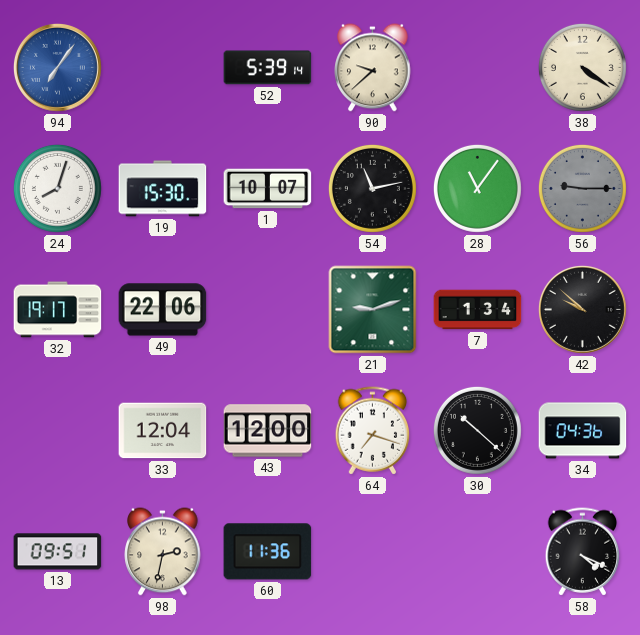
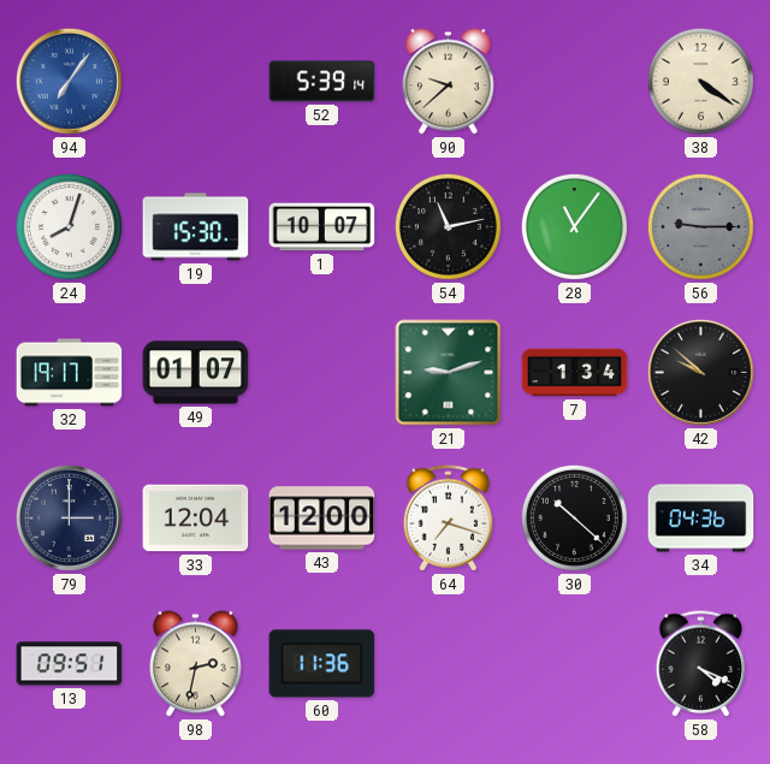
49: 22:06 -> 01:07 (196, 373)
79: none -> 3:00 (69, 517)
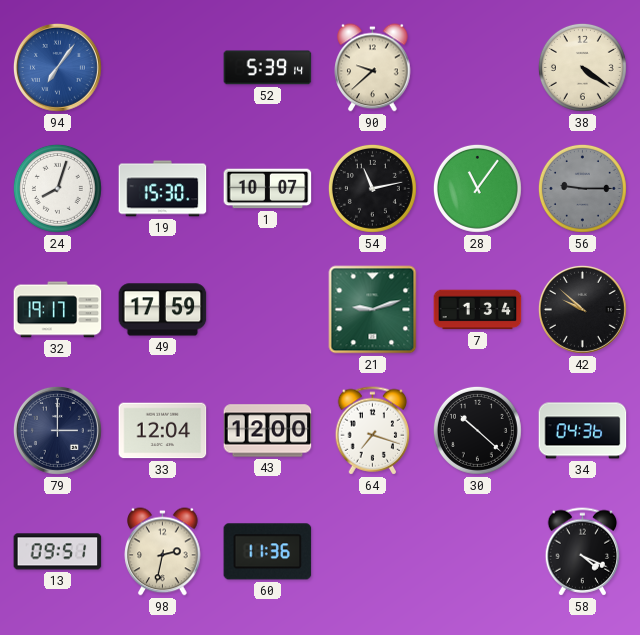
49: 01:07 -> 17:59 (163, 310)
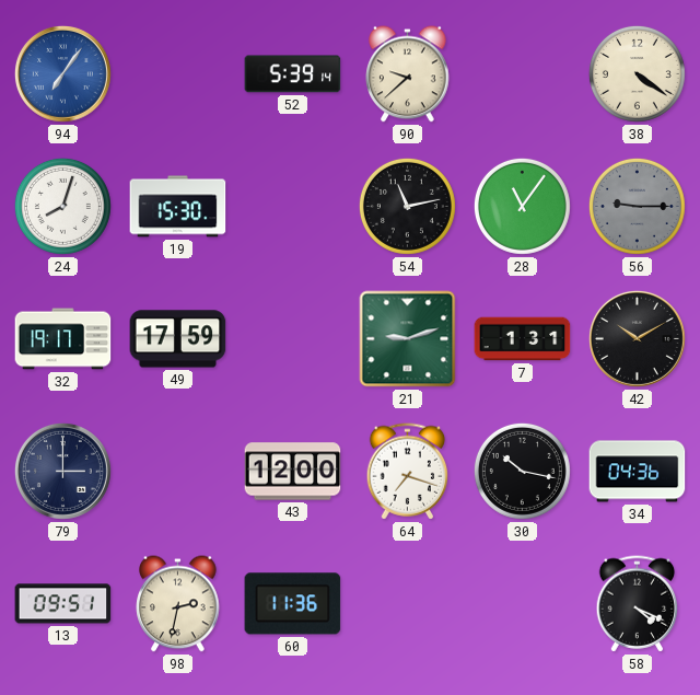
1: 10:07 -> none (268, 189)
7: 1:34 -> 1:31 (523, 339)
42: 9:52 -> 10:10 (637, 338)
33: 12:04 -> none (163, 431)
30: 10:22 -> 10:17 (522, 471)
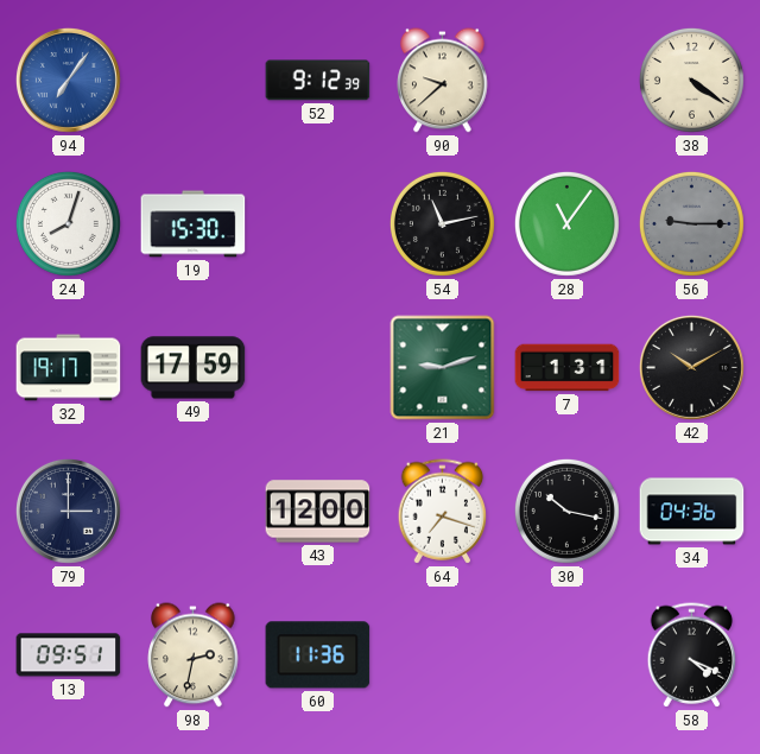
52: 5:39 -> 9:12 (318, 81)
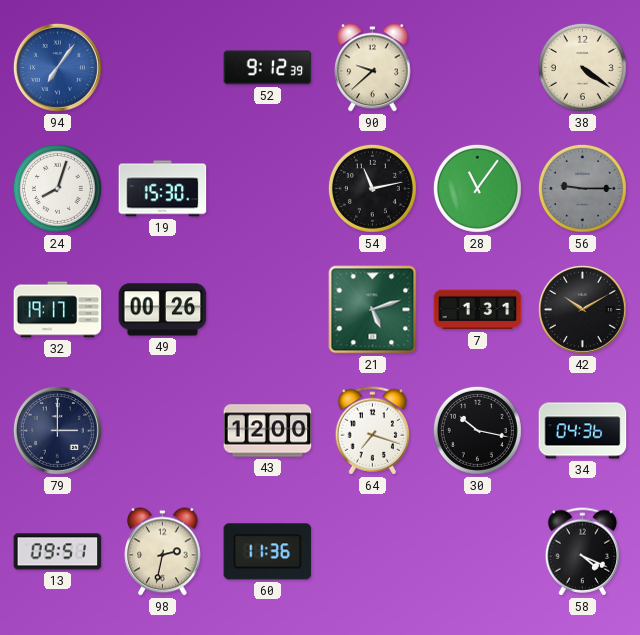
49: 17:59 -> 00:26 (163, 310)
21: 9:12 -> 5:12 (373, 310)
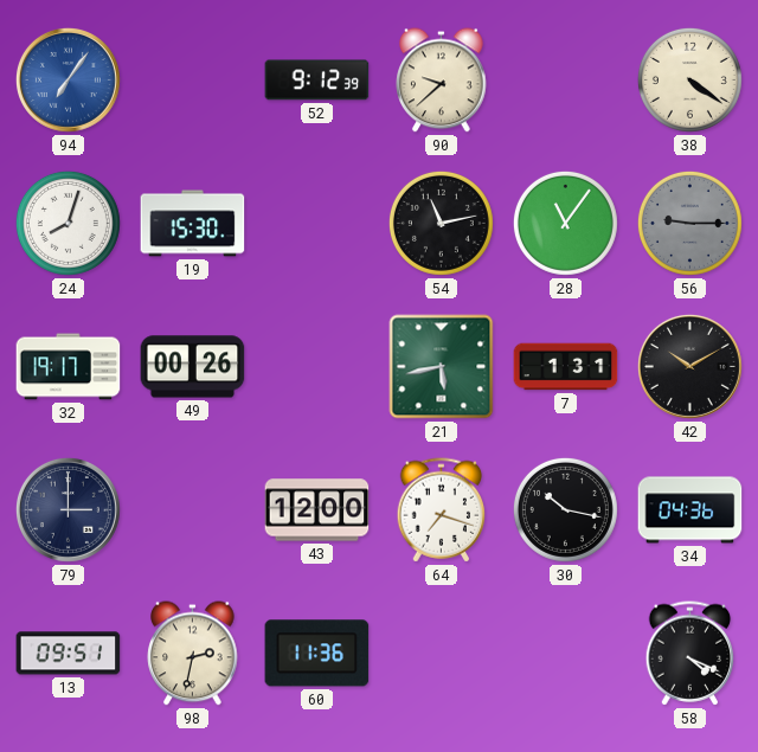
21: 5:12 -> 5:43 (442, 367)
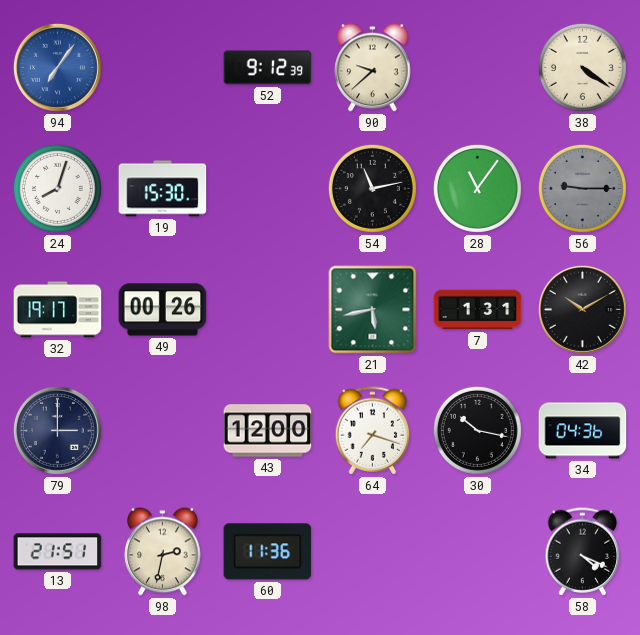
13: 09:51 -> 21:51 (58, 552)
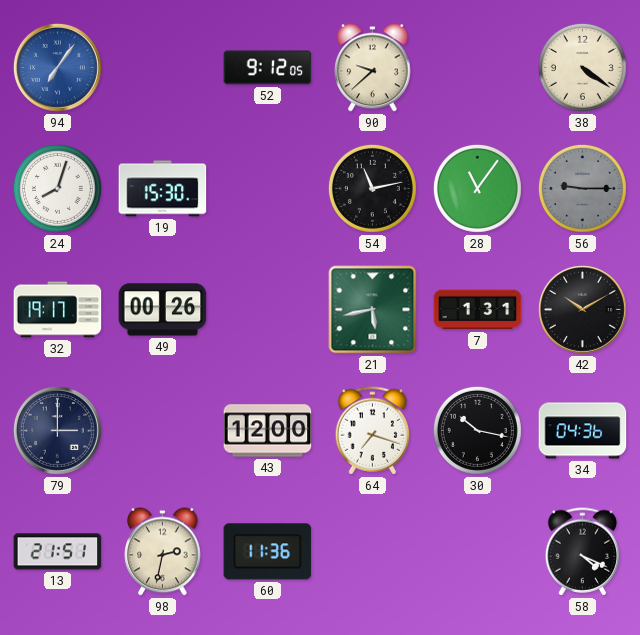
52: 9:12:39 -> 9:12:05 (268, 68)
